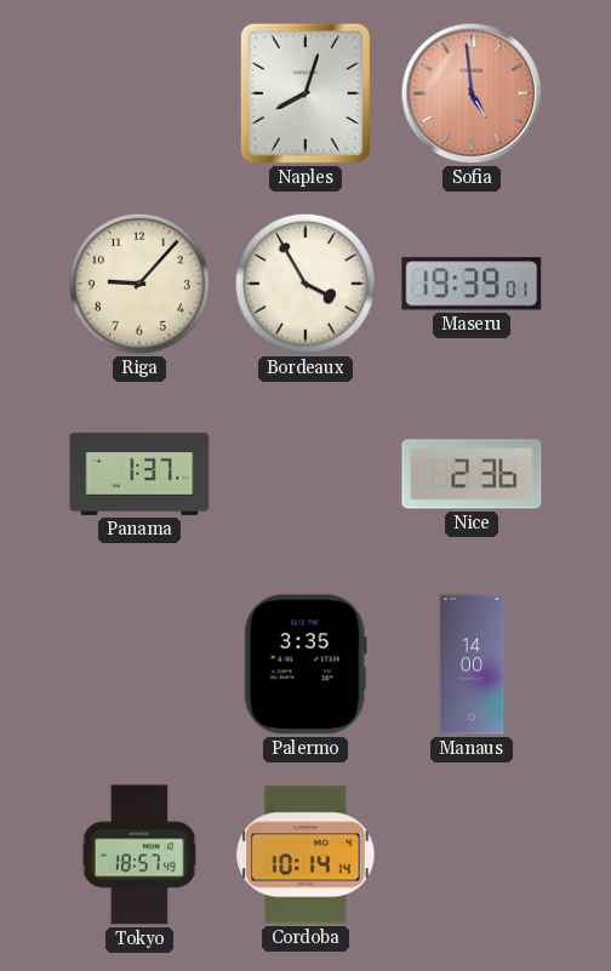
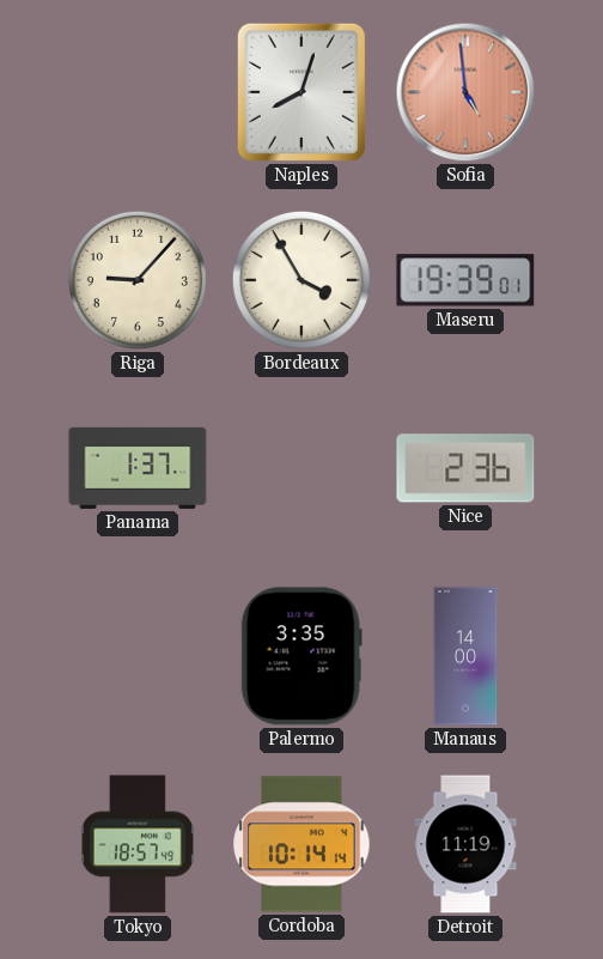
Detroit: none -> 11:19 (465, 844)
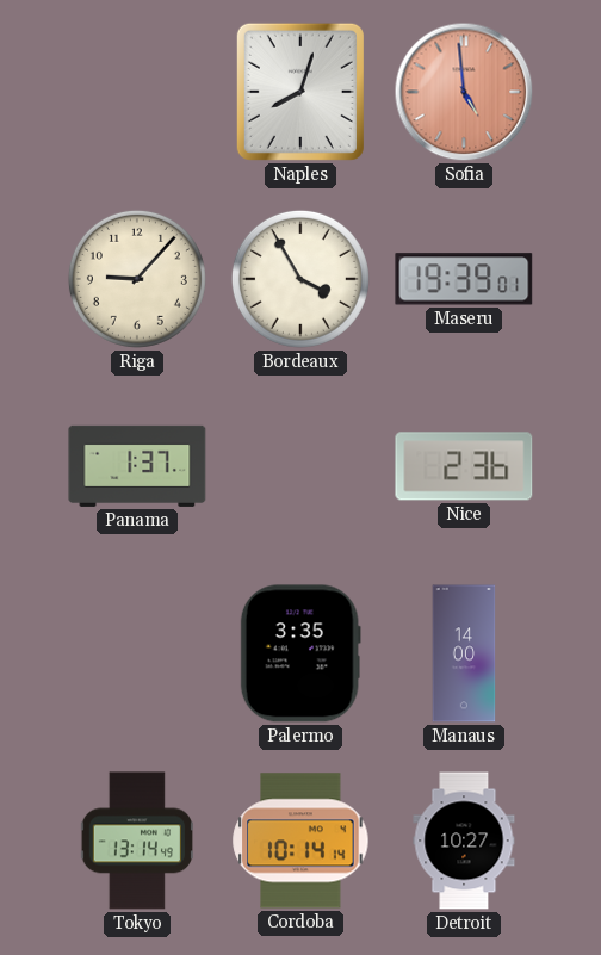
Tokyo: 18:57 -> 13:14 (136, 841)
Detroit: 11:19 -> 10:27 (464, 841)
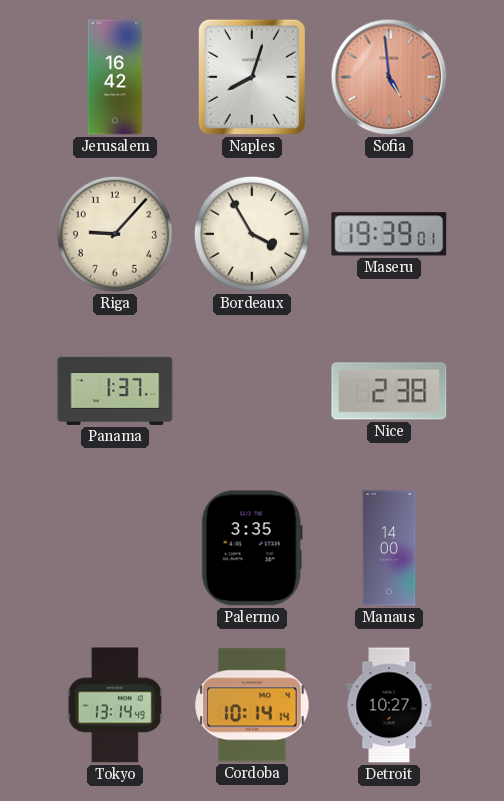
Jerusalem: none -> 16:42 (115, 77)
Nice: 2:36 -> 2:38 (389, 391)
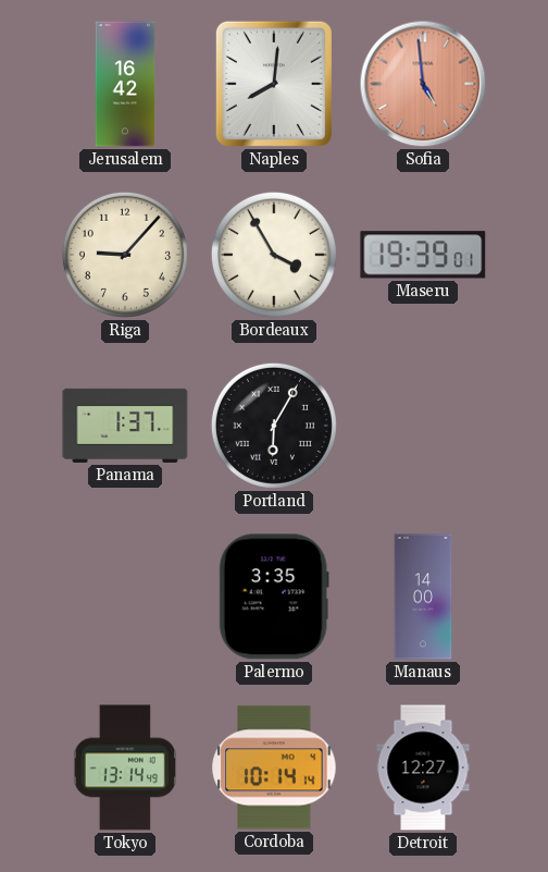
Naples: 8:03 -> 8:01 (274, 84)
Portland: none -> 6:05 (274, 426)
Nice: 2:38 -> none (389, 391)
Detroit: 10:27 -> 12:27 (423, 767)
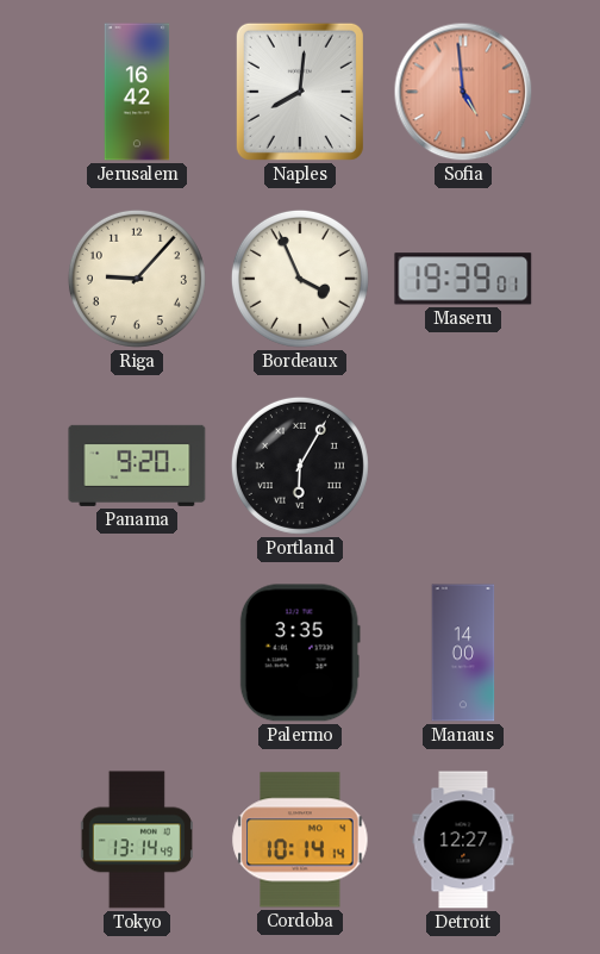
Bordeaux: 3:55 -> 3:56 (300, 279)
Panama: 1:37 -> 9:20 (137, 466)
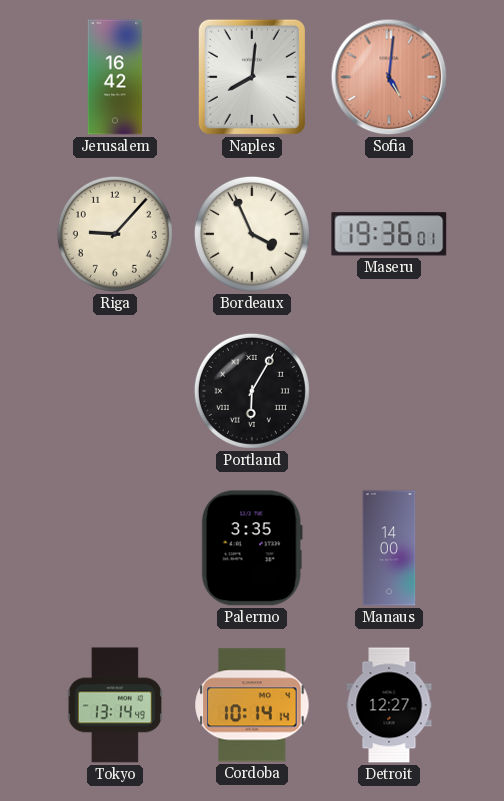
Sofia: 4:59 -> 5:01 (389, 77)
Maseru: 19:39 -> 19:36 (389, 234)
Panama: 9:20 -> none (137, 466)
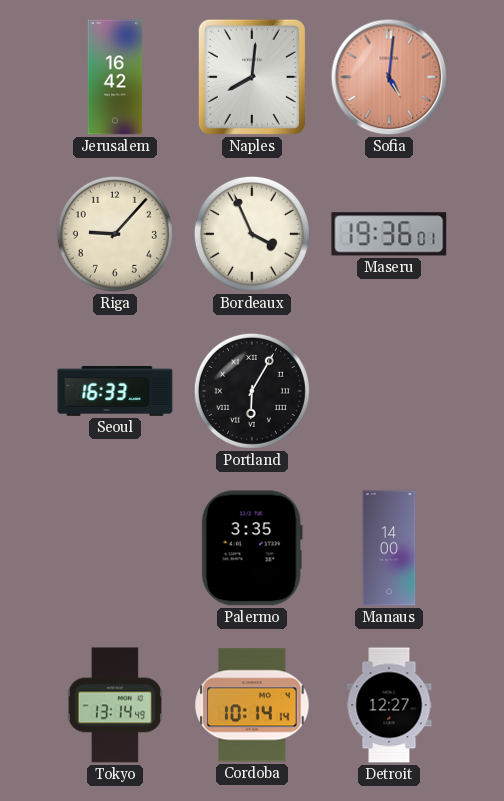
Seoul: none -> 16:33 (115, 391)
